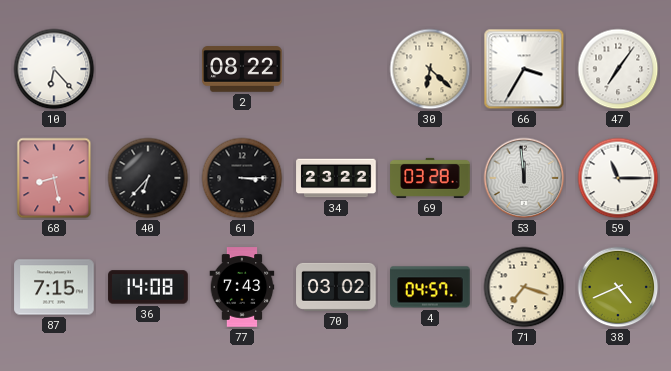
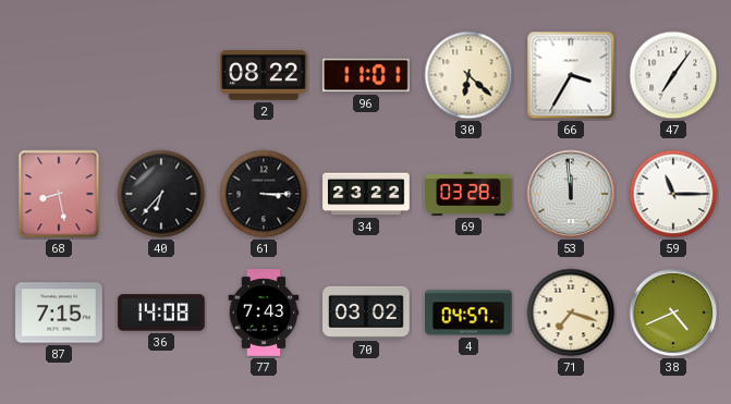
10: 6:23 -> none (54, 69)
96: none -> 11:01 (366, 75)
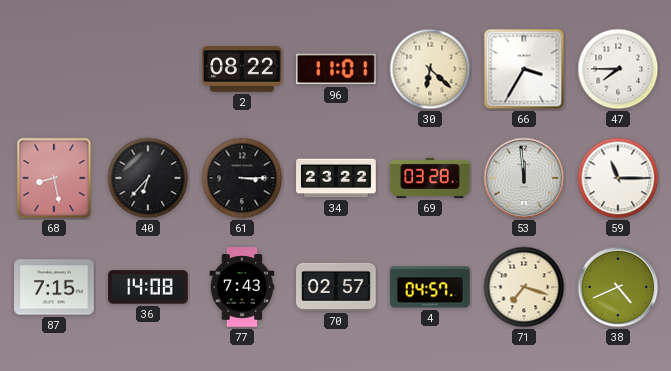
47: 7:06 -> 7:45 (618, 69)
70: 03:02 -> 02:57 (336, 287)
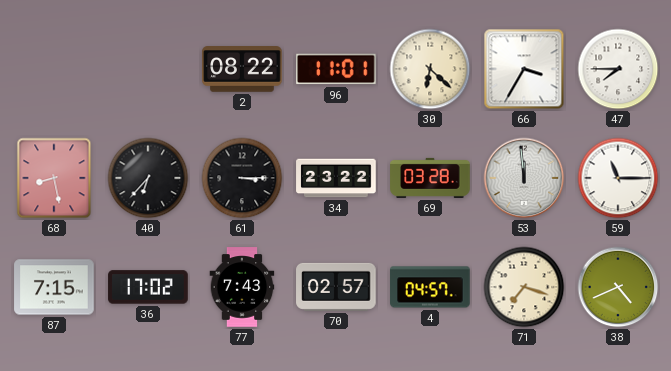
36: 14:08 -> 17:02 (148, 287)
